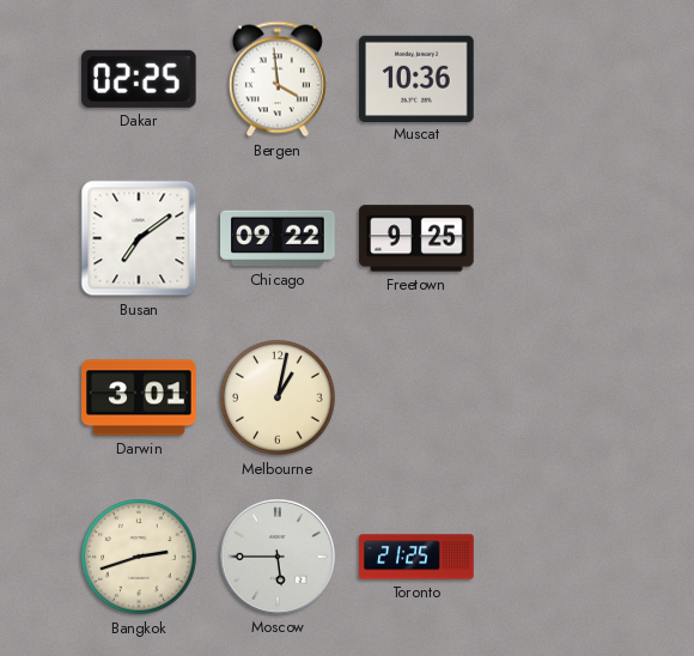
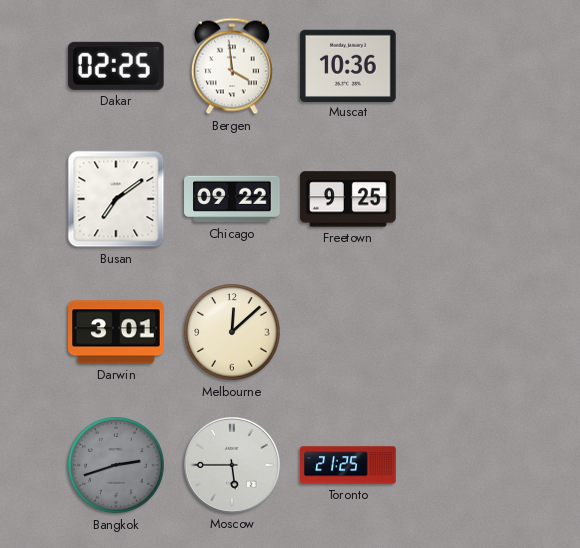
Melbourne: 1:02 -> 12:08 (232, 332)
Bangkok dial: cream -> grey (116, 465)
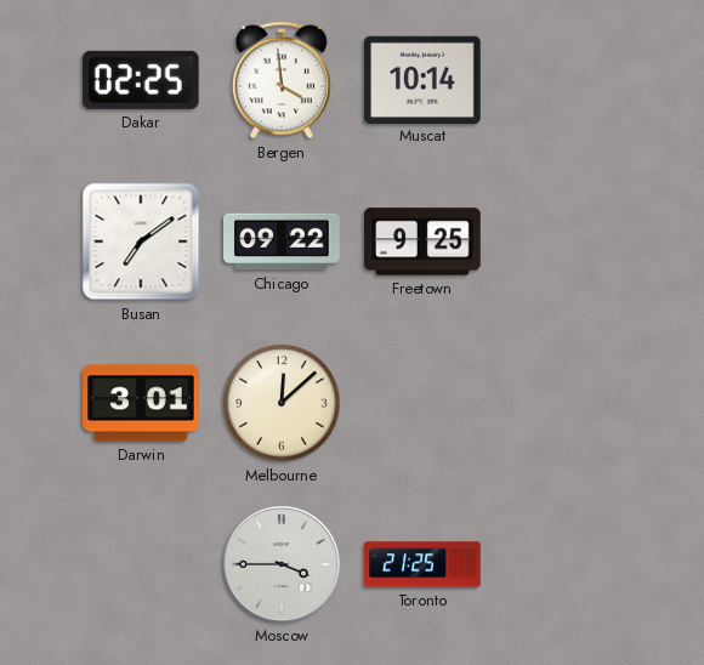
Muscat: 10:36 -> 10:14 (422, 79)
Bangkok: 2:42 -> none (116, 465)
Moscow: 5:45 -> 3:45 (283, 565)
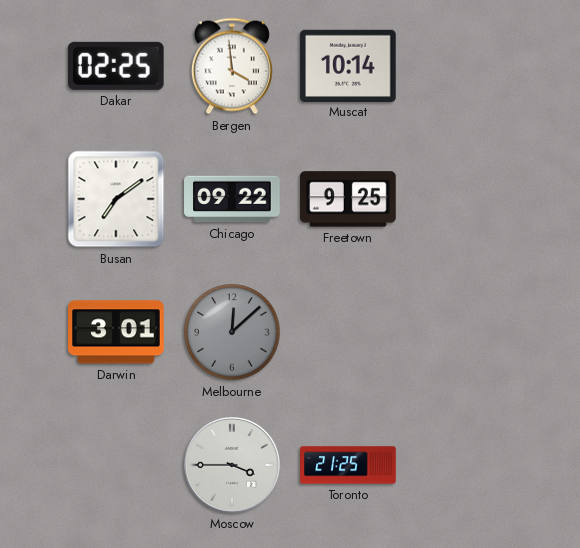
Melbourne dial: cream -> grey (232, 332)
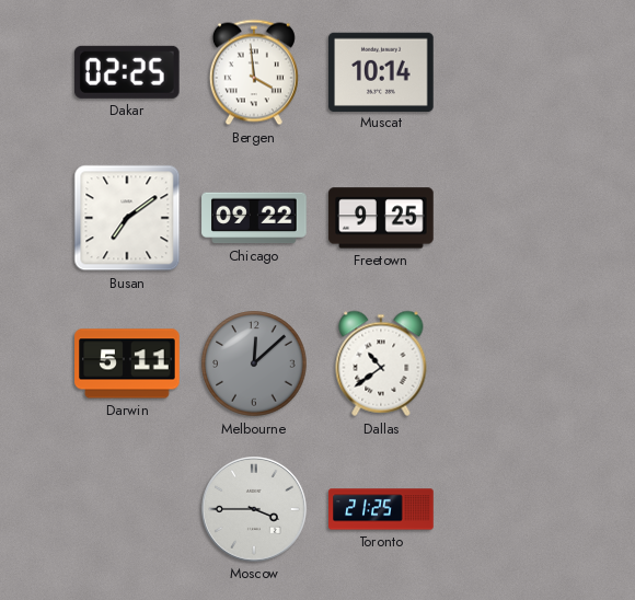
Darwin: 3:01 -> 5:11 (127, 364)
Dallas: none -> 10:39 (381, 364)
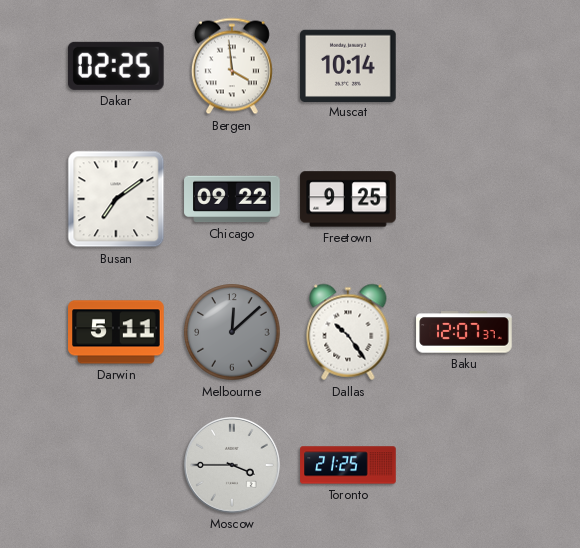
Dallas: 10:39 -> 10:24 (348, 332)
Baku: none -> 12:07 (464, 332)
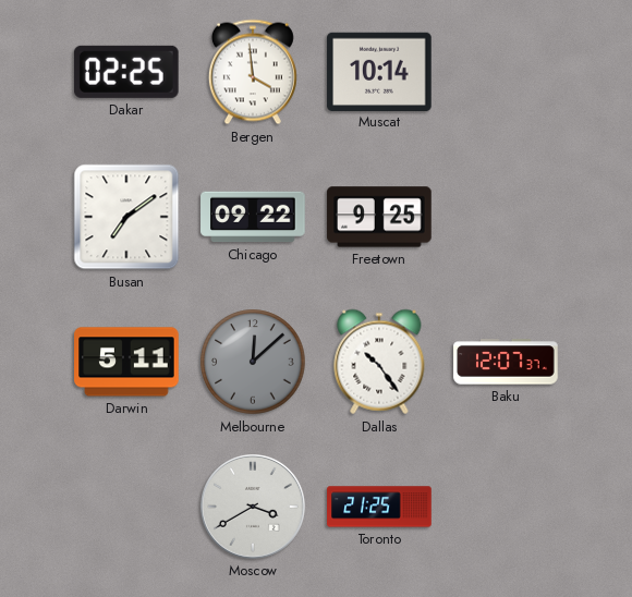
Moscow: 3:45 -> 3:40 (254, 508)
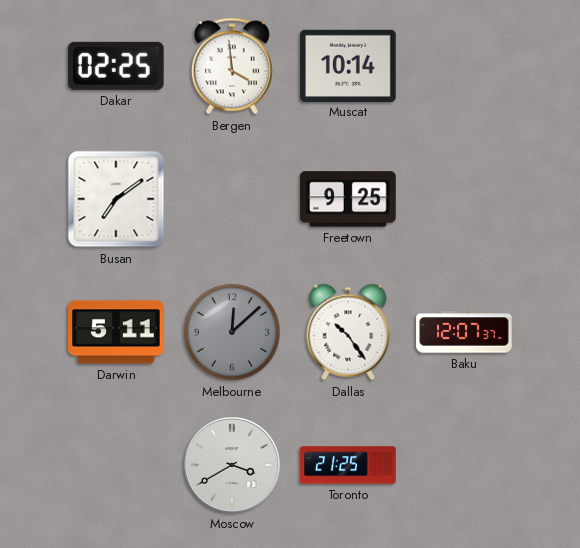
Chicago: 09:22 -> none (253, 217)
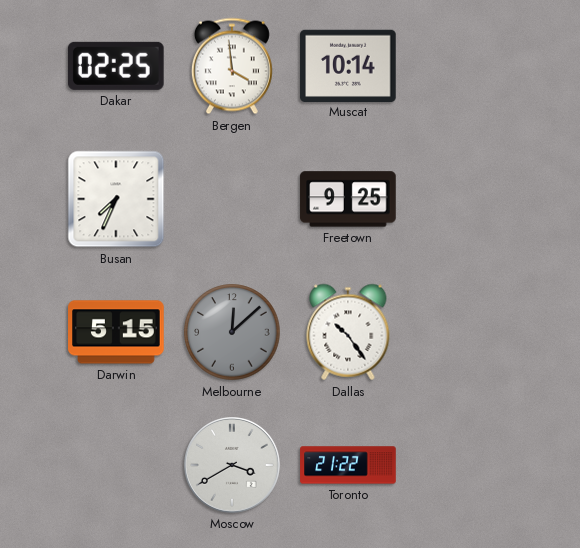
Busan: 7:09 -> 7:34 (116, 199)
Darwin: 5:11 -> 5:15 (116, 332)
Baku: 12:07 -> none (464, 332)
Toronto: 21:25 -> 21:22 (348, 465)
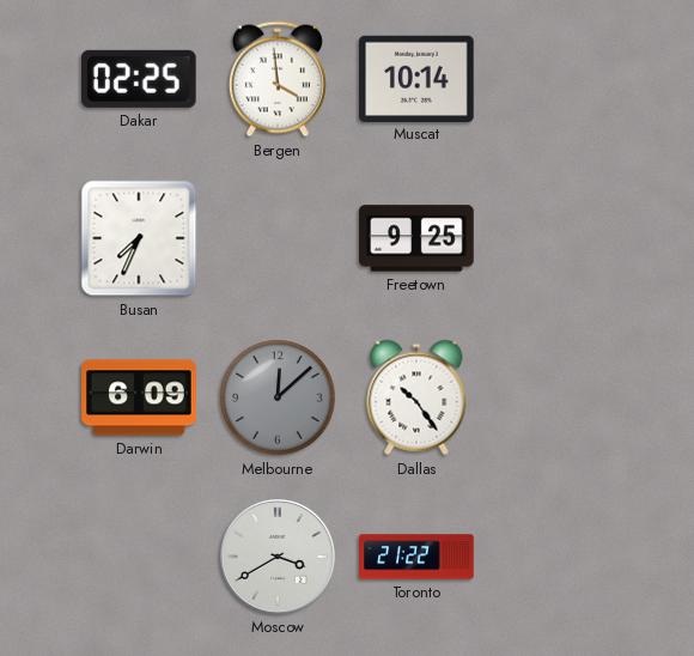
Darwin: 5:15 -> 6:09 (139, 397)
